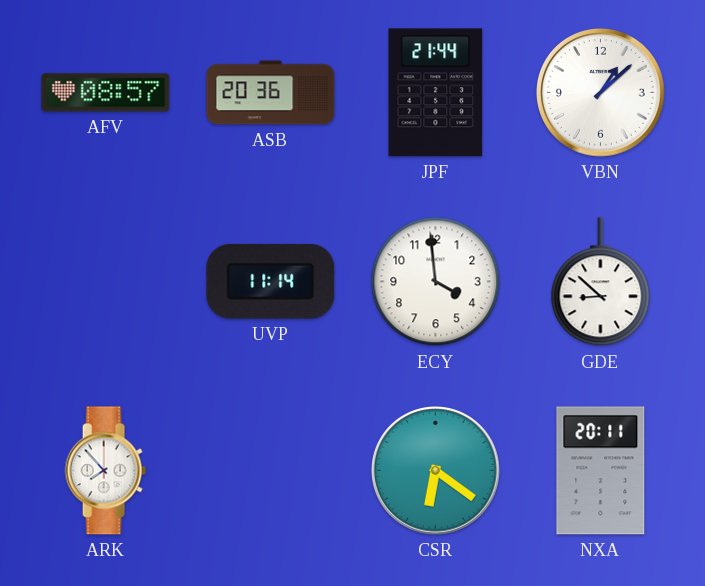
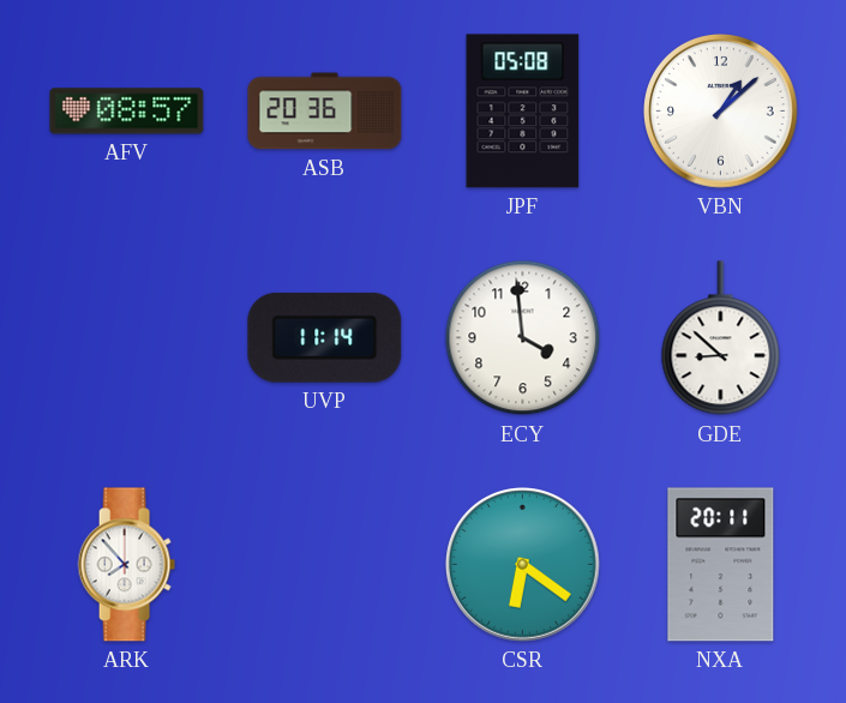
JPF: 21:44 -> 05:08 (523, 112)
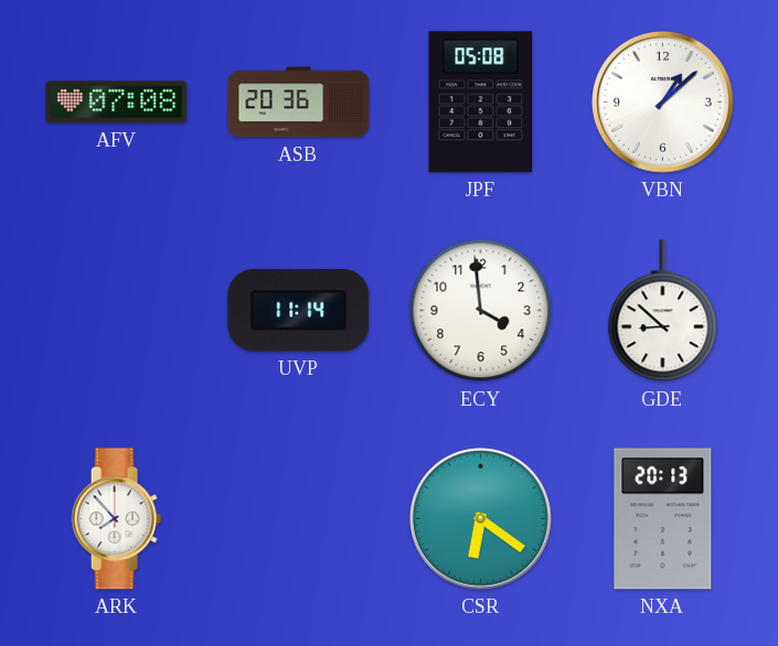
AFV: 08:57 -> 07:08 (117, 103)
NXA: 20:11 -> 20:13 (663, 519)
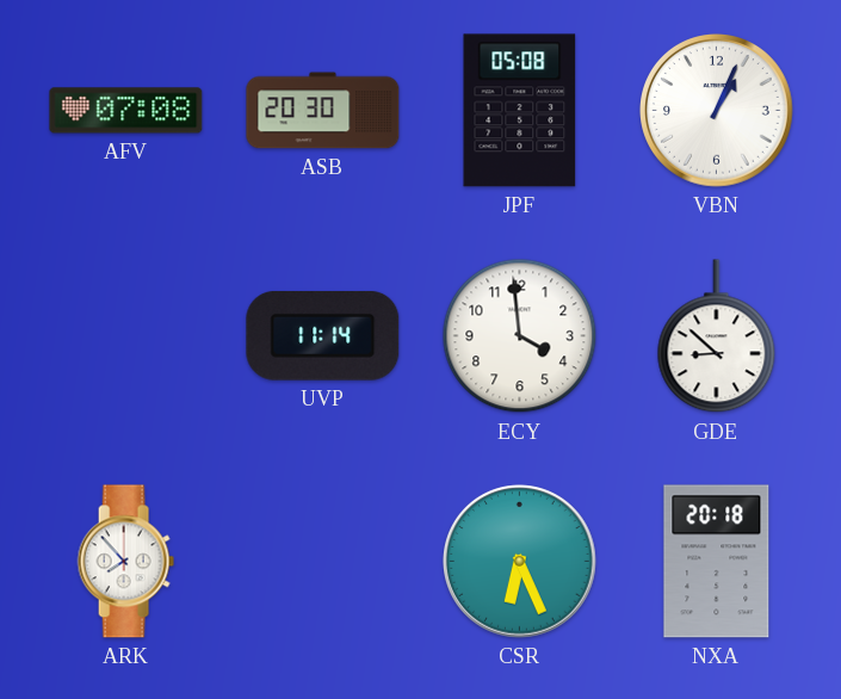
ASB: 20:36 -> 20:30 (323, 111)
VBN: 1:08 -> 1:04 (717, 111)
CSR: 6:21 -> 6:26 (520, 562)
NXA: 20:13 -> 20:18 (717, 562)
